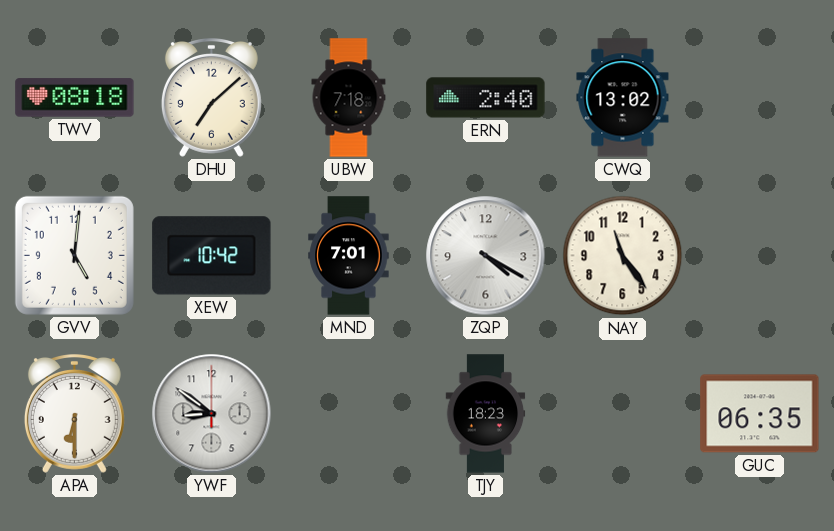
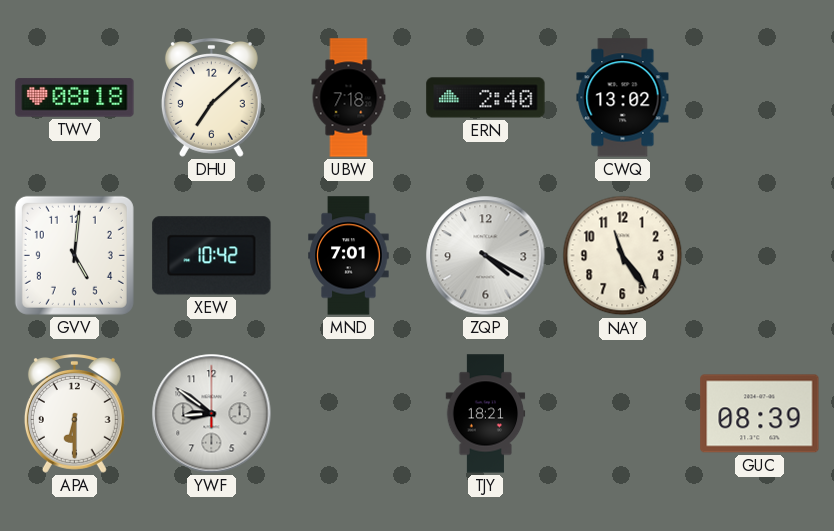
TJY: 18:23 -> 18:21 (486, 414)
GUC: 06:35 -> 08:39 (760, 414)
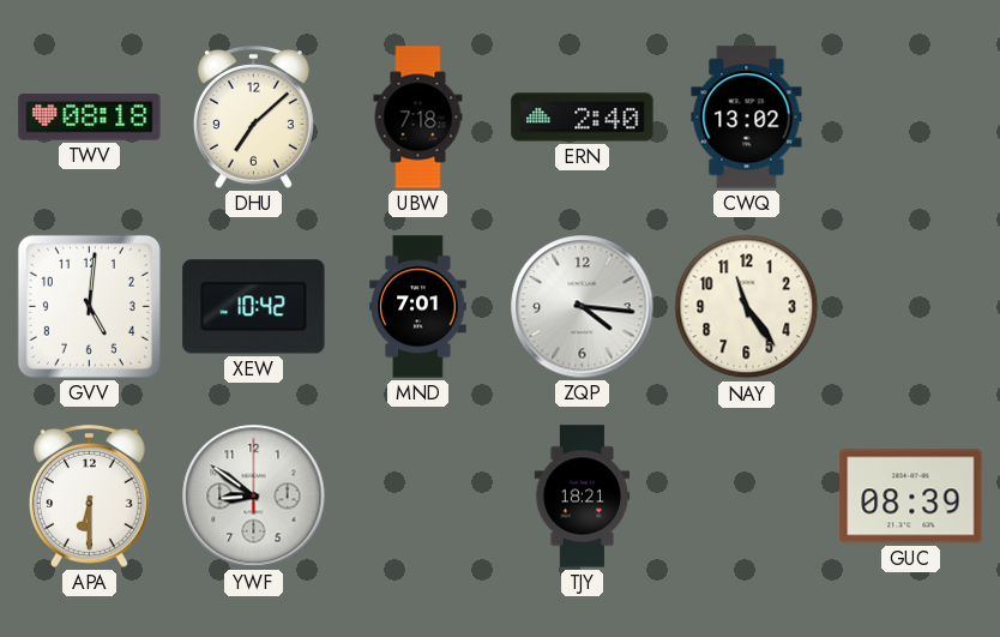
ZQP: 4:20 -> 4:16 (583, 307)
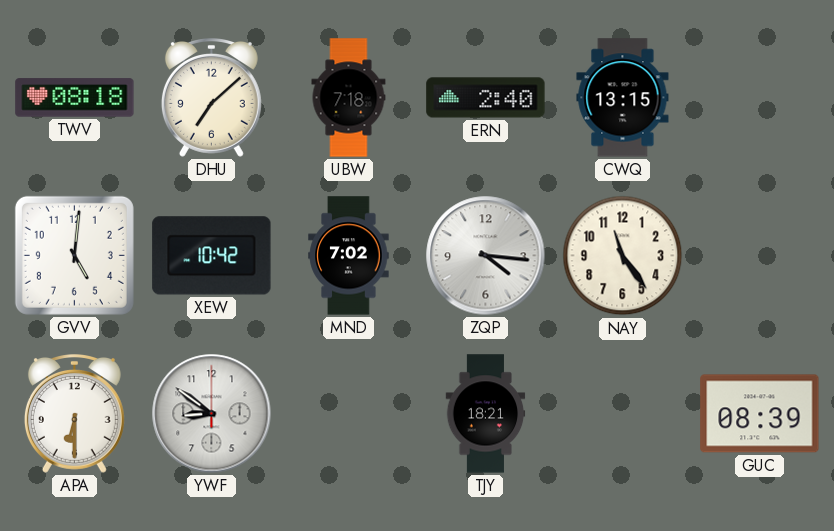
CWQ: 13:02 -> 13:15 (623, 98)
MND: 7:01 -> 7:02 (349, 256)
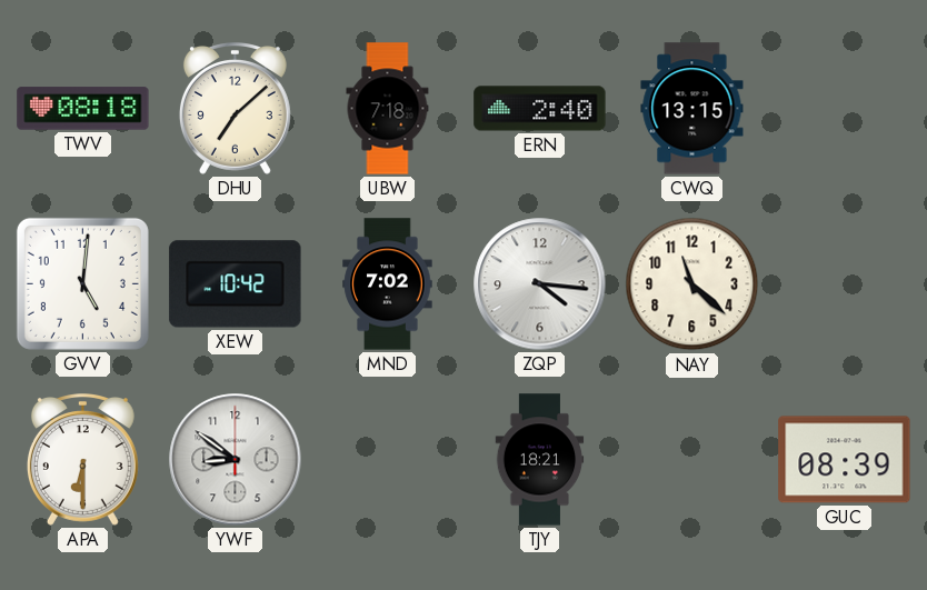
NAY: 11:24 -> 11:22 (692, 284)
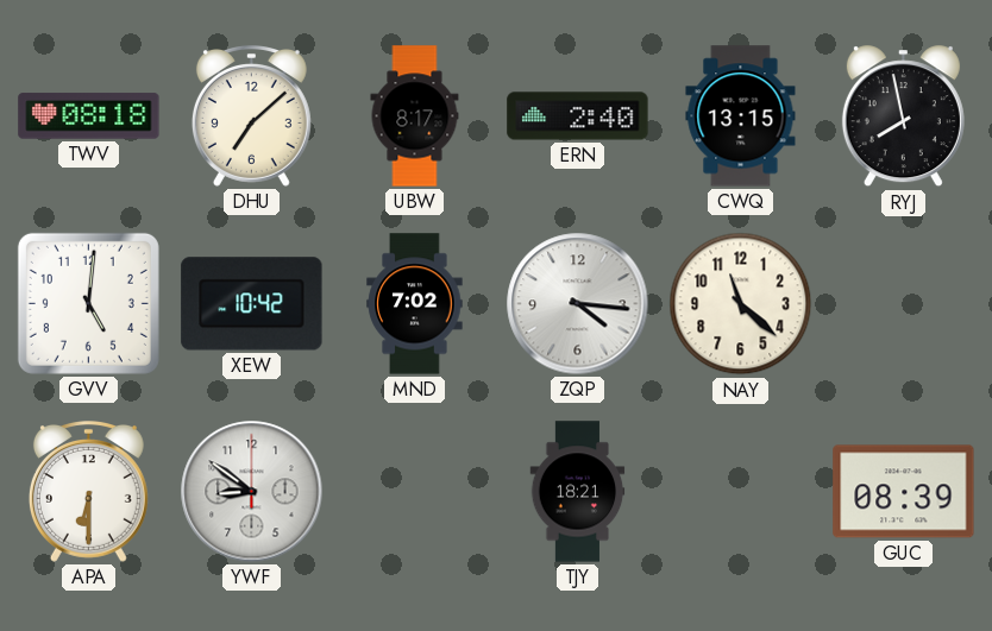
UBW: 7:18 -> 8:17 (415, 116)
RYJ: none -> 7:58 (903, 116)
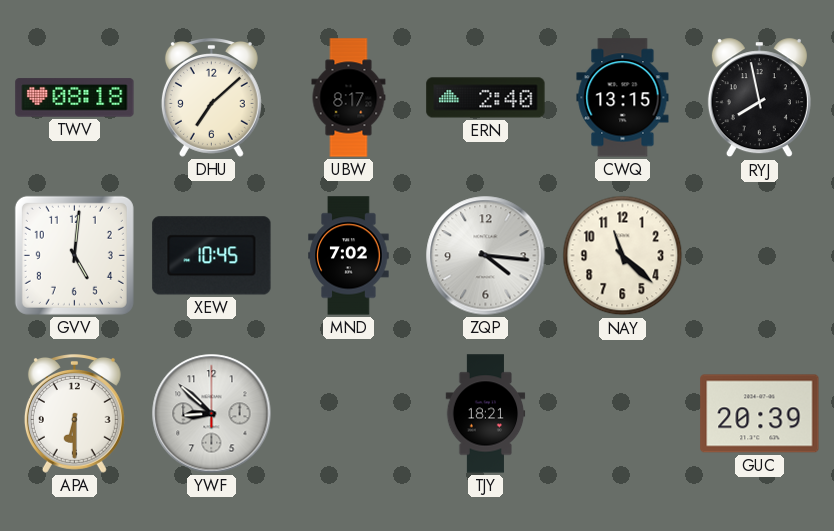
XEW: 10:42 -> 10:45 (212, 256)
YWF: 8:51 -> 8:52 (212, 414)
GUC: 08:39 -> 20:39 (760, 414)
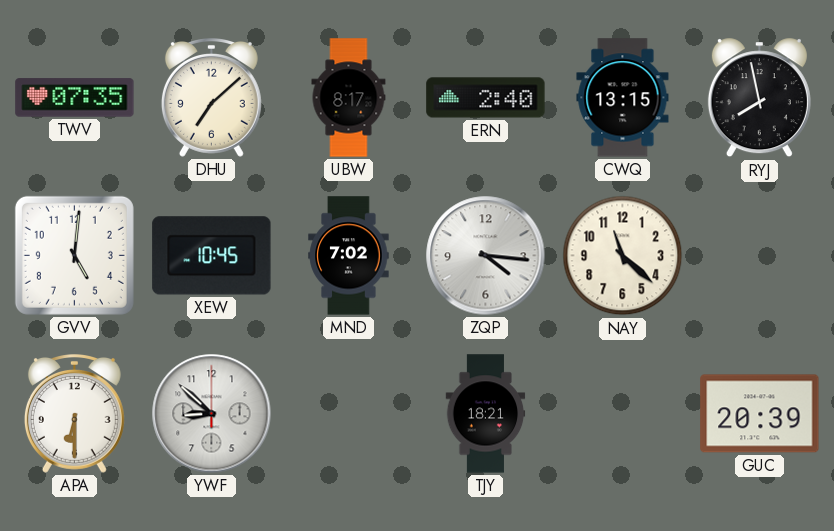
TWV: 08:18 -> 07:35 (75, 98)
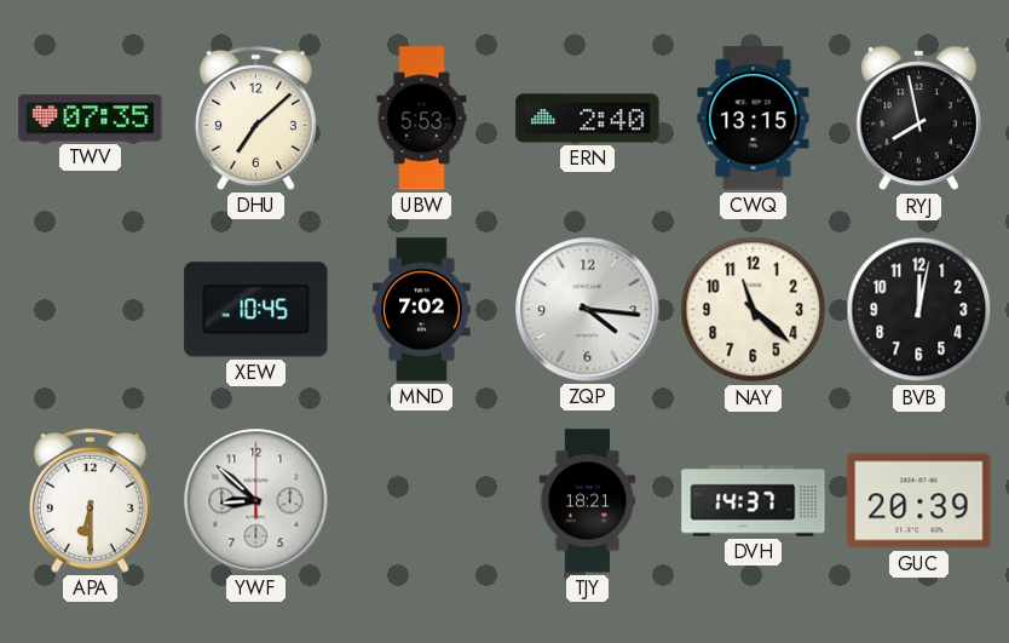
UBW: 8:17 -> 5:53 (422, 119)
GVV: 5:01 -> none (74, 255)
BVB: none -> 12:02 (919, 310)
DVH: none -> 14:37 (754, 501)
